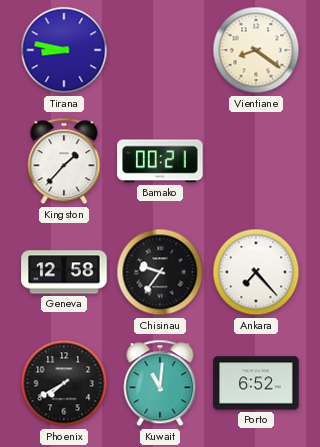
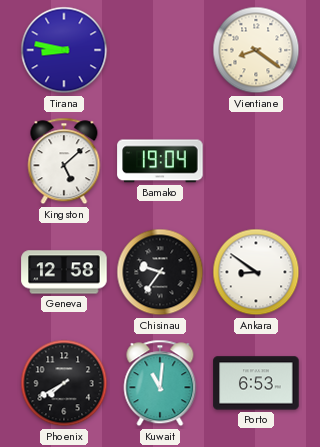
Kingston: 1:37 -> 5:08 (64, 161)
Bamako: 00:21 -> 19:04 (160, 161)
Ankara: 7:23 -> 8:51 (256, 272)
Porto: 6:52 -> 6:53 (256, 383)
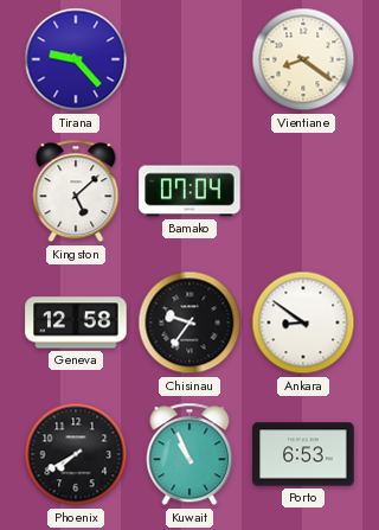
Tirana: 8:47 -> 9:23 (76, 59)
Bamako: 19:04 -> 07:04 (189, 191)
Kuwait: 11:01 -> 10:56 (189, 454)
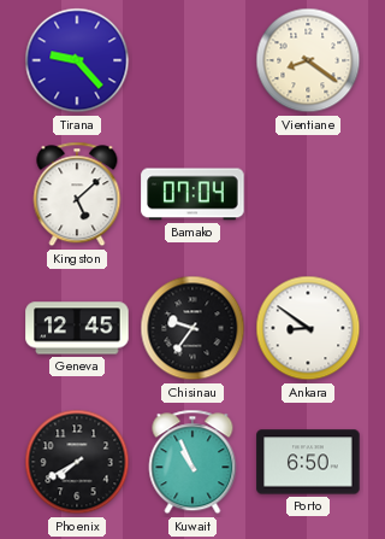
Geneva: 12:58 -> 12:45 (77, 328)
Porto: 6:53 -> 6:50 (308, 462)
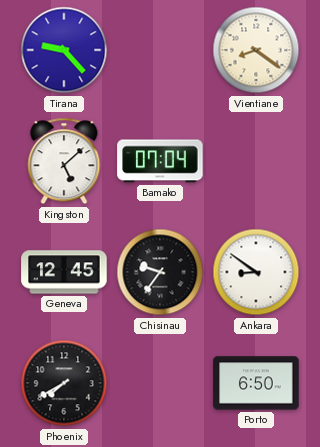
Kuwait: 10:56 -> none (192, 462)
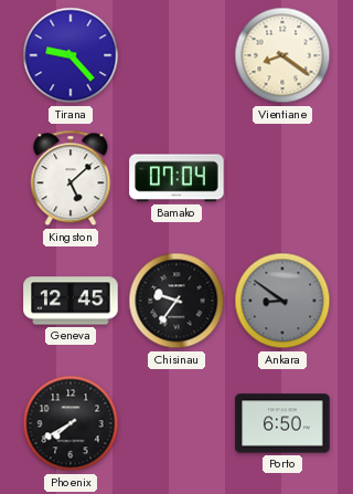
Ankara dial: white -> grey (282, 301)
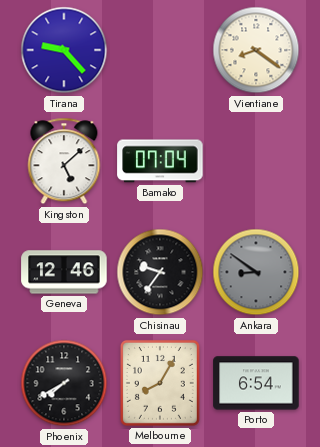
Geneva: 12:45 -> 12:46 (64, 272)
Melbourne: none -> 8:05 (160, 383)
Porto: 6:50 -> 6:54 (256, 383)
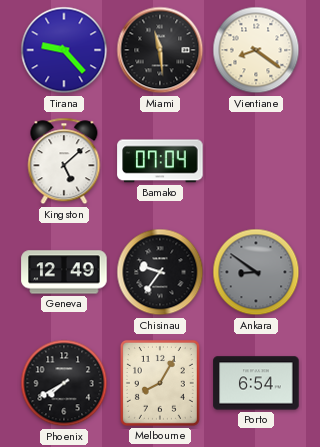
Miami: none -> 11:29 (160, 50)
Geneva: 12:46 -> 12:49 (64, 272)
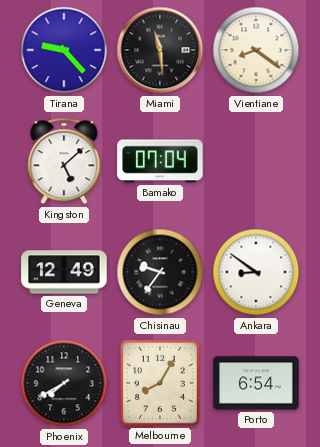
Ankara dial: grey -> white (256, 272)
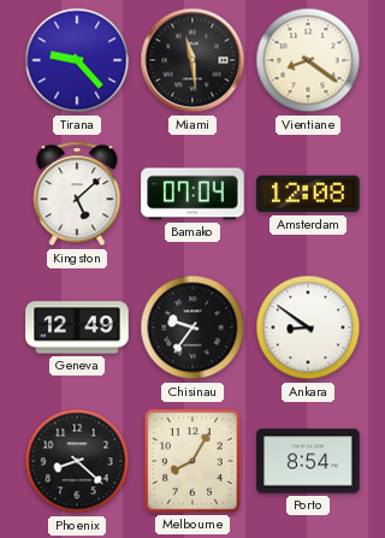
Amsterdam: none -> 12:08 (308, 194)
Phoenix: 7:40 -> 8:22 (77, 461)
Porto: 6:54 -> 8:54 (308, 461)
